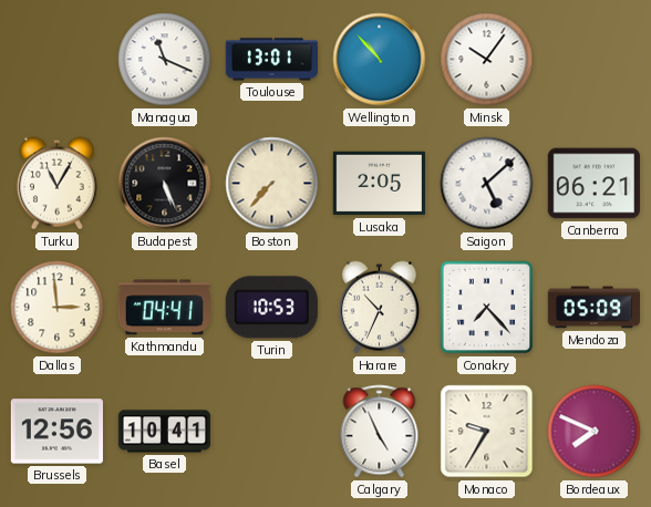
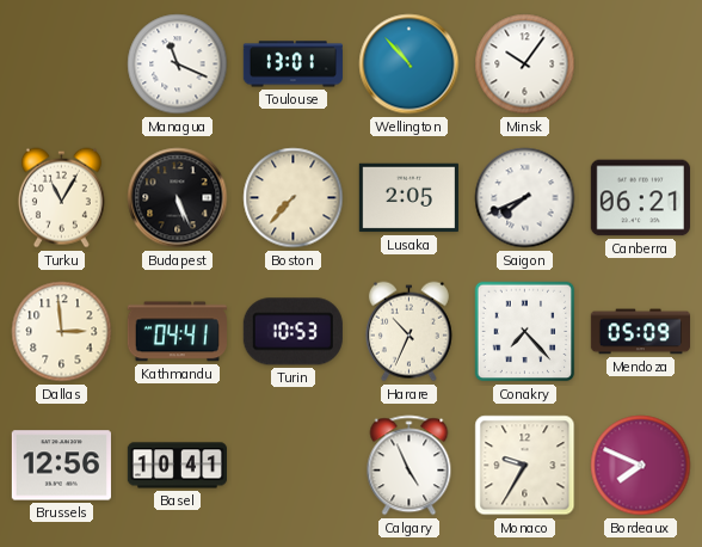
Saigon: 5:08 -> 7:41 (525, 198)
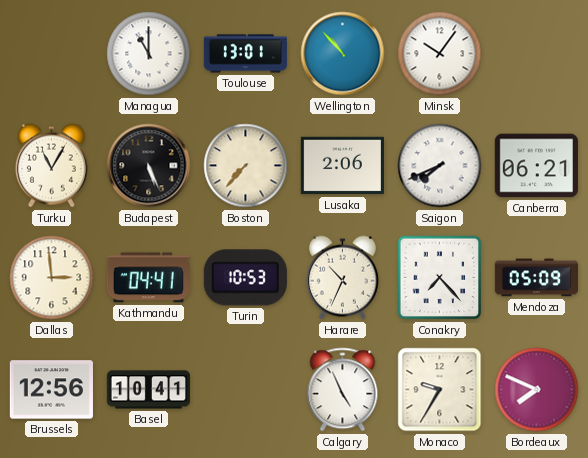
Managua: 11:19 -> 11:00 (149, 54)
Lusaka: 2:05 -> 2:06 (342, 166)
